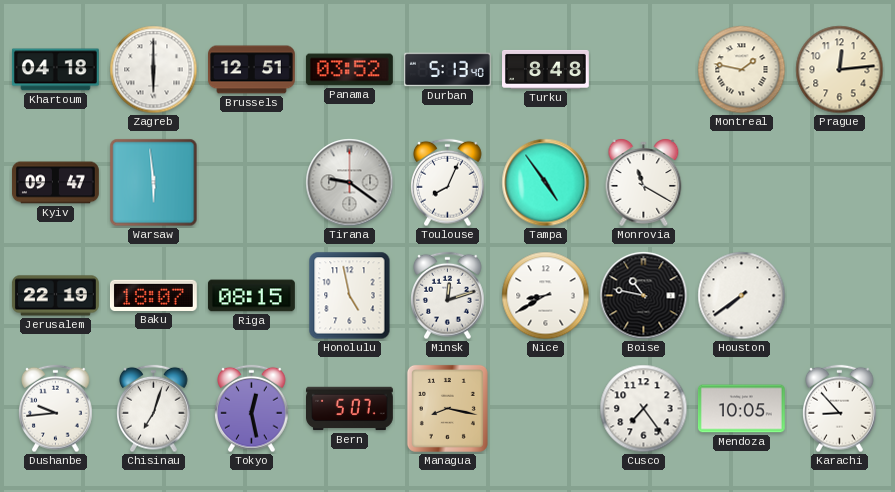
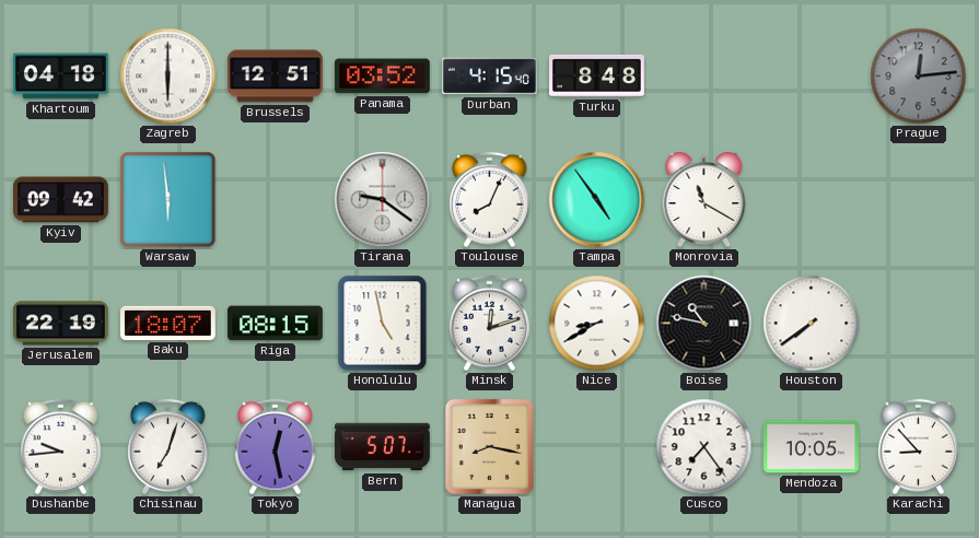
Durban: 5:13 -> 4:15 (489, 77)
Montreal: 1:47 -> none (742, 70)
Prague dial: cream -> grey (919, 77)
Kyiv: 09:47 -> 09:42 (61, 200)
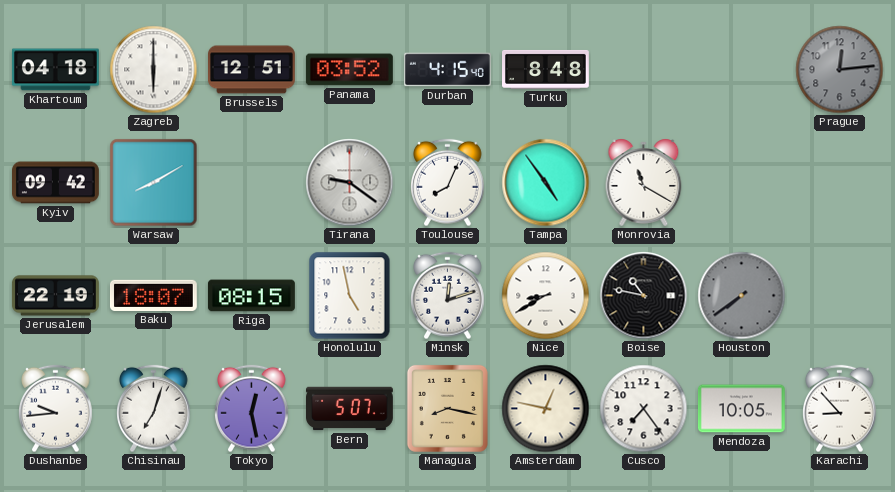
Warsaw: 5:59 -> 8:10 (154, 183)
Houston dial: white -> grey (742, 296)
Amsterdam: none -> 12:47 (546, 409)
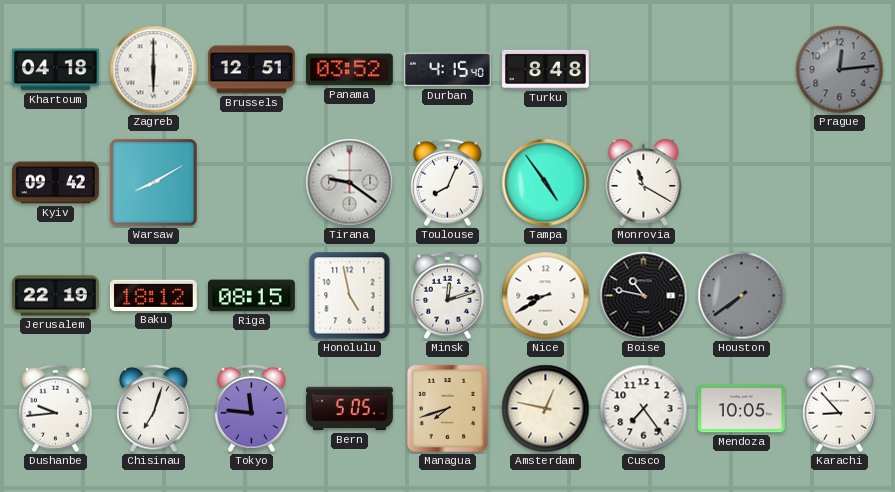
Baku: 18:07 -> 18:12 (153, 295)
Tokyo: 12:28 -> 11:46 (252, 409)
Bern: 5:07 -> 5:05 (350, 409)
Managua: 8:17 -> 7:42 (447, 408)
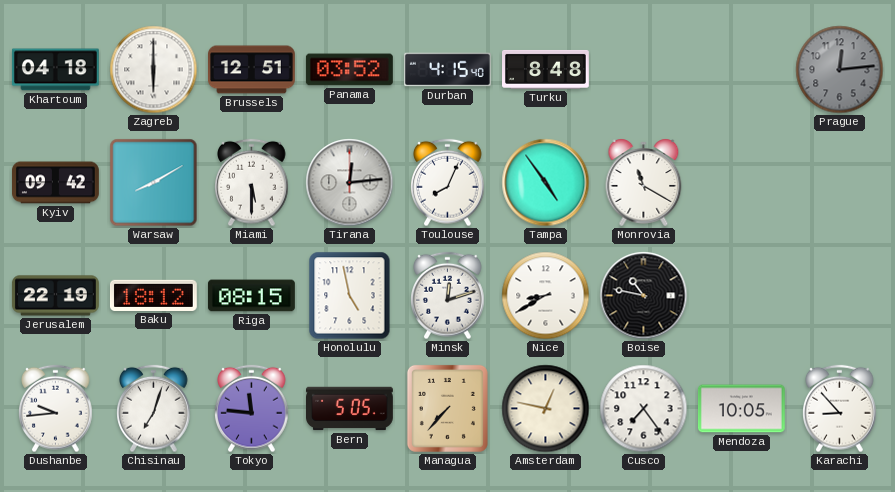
Miami: none -> 5:30 (252, 183)
Tirana: 9:21 -> 12:14 (350, 183)
Houston: 7:39 -> none (742, 296)
Managua: 7:42 -> 7:37 (447, 408)
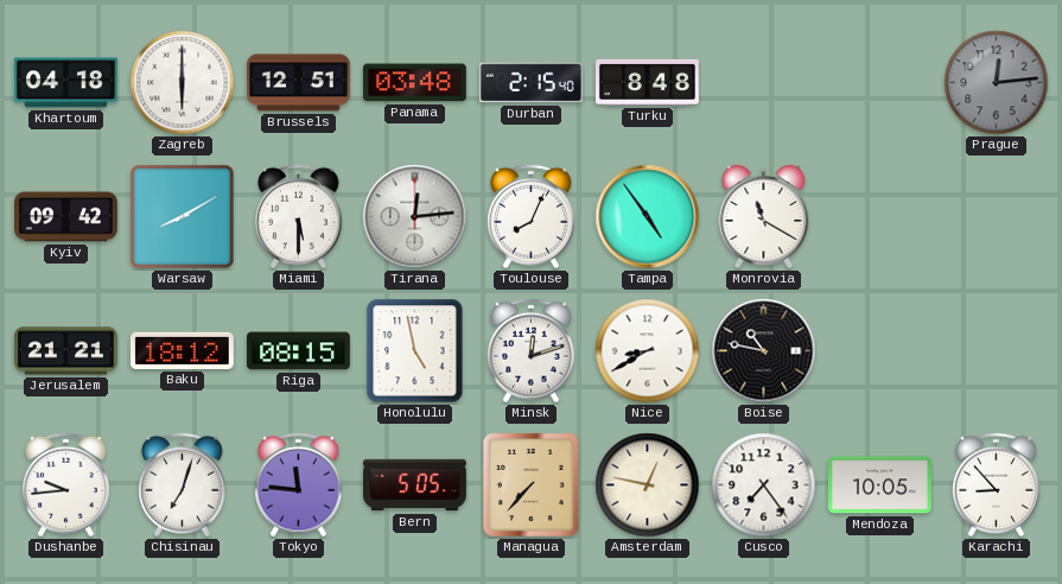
Panama: 03:52 -> 03:48 (414, 83)
Durban: 4:15 -> 2:15 (530, 83)
Jerusalem: 22:19 -> 21:21 (65, 351)
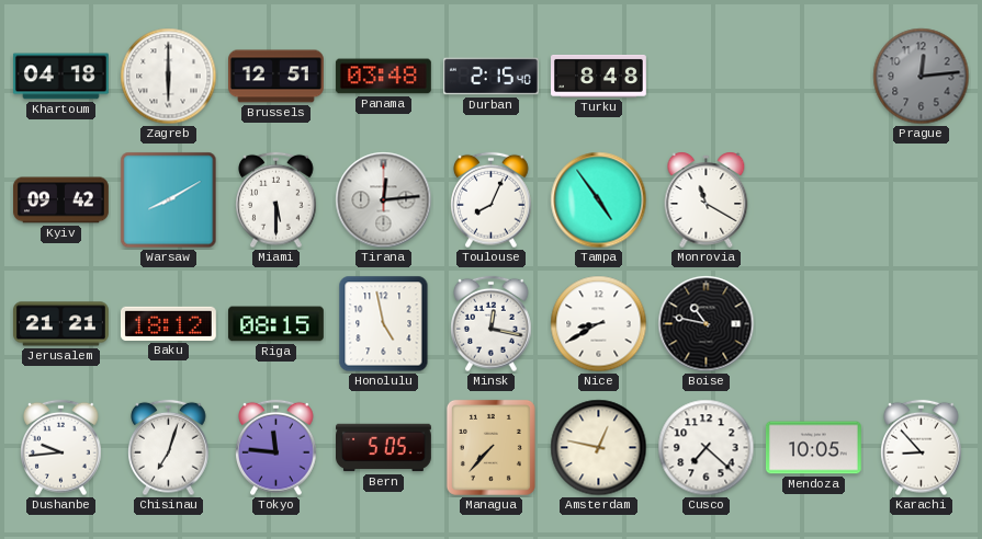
Minsk: 12:12 -> 12:17 (492, 324)
Cusco: 7:24 -> 7:22 (707, 448)
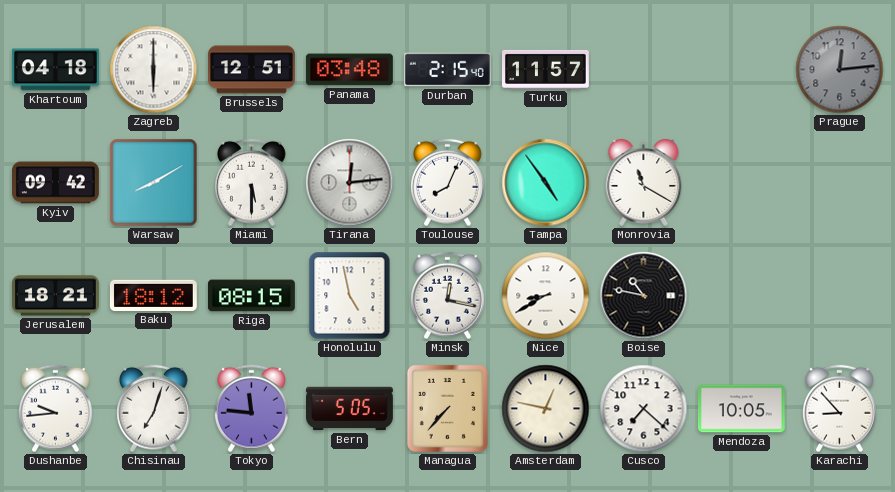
Turku: 8:48 -> 11:57 (546, 69)
Jerusalem: 21:21 -> 18:21 (55, 296)
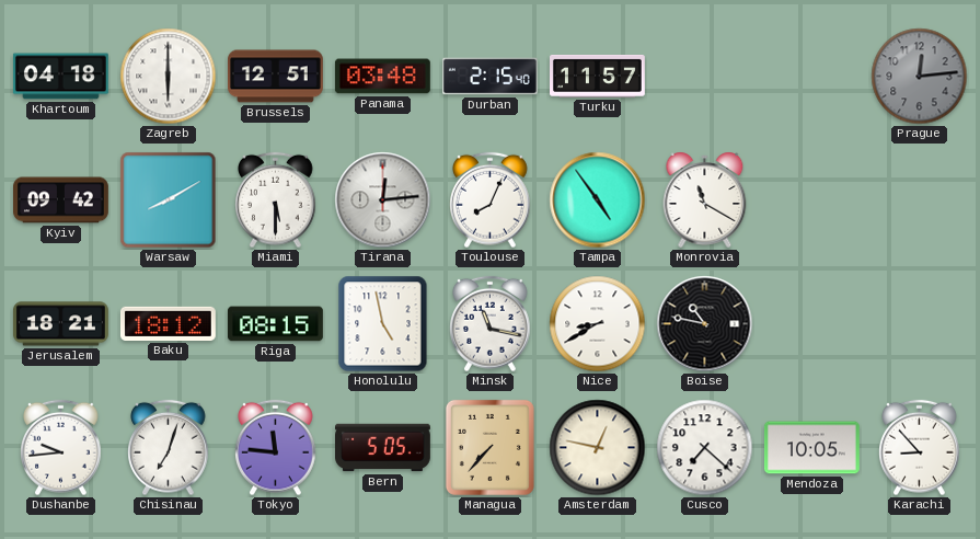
Minsk: 12:17 -> 11:17 (491, 324)
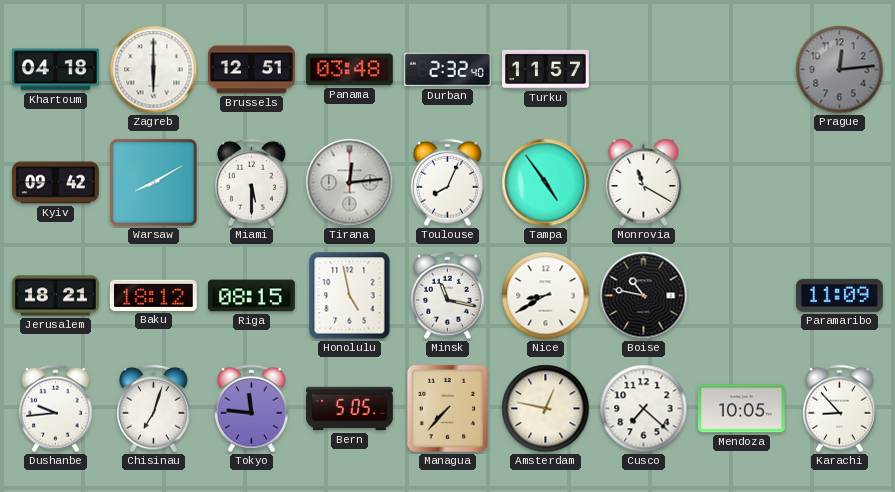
Durban: 2:15 -> 2:32 (447, 70)
Paramaribo: none -> 11:09 (839, 295)
